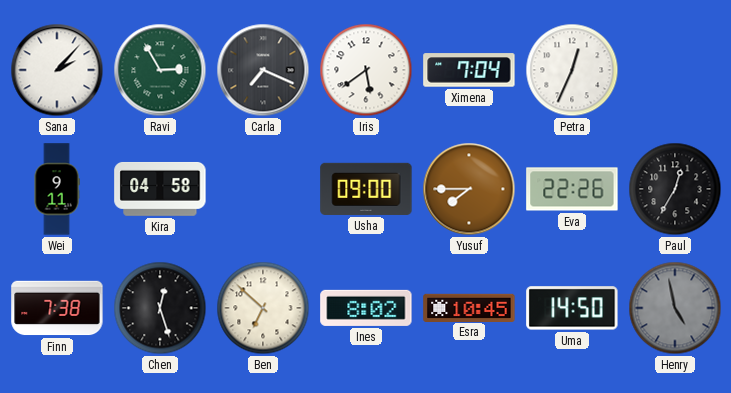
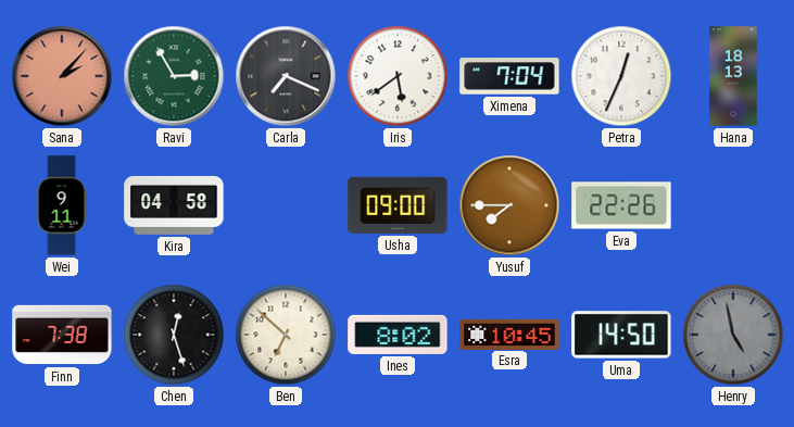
Sana dial: white -> salmon (62, 76)
Hana: none -> 18:13 (733, 76)
Paul: 12:35 -> none (675, 189)
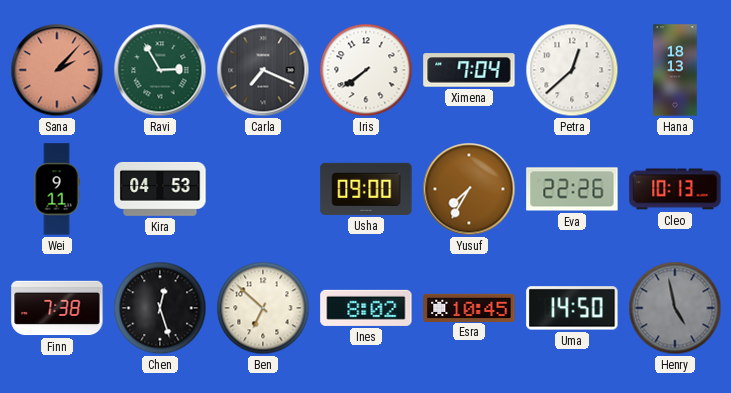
Iris: 5:39 -> 7:39 (366, 70)
Petra: 12:34 -> 12:38 (572, 70)
Kira: 04:58 -> 04:53 (160, 189)
Yusuf: 7:45 -> 7:35 (469, 189)
Cleo: none -> 10:13 (675, 189)
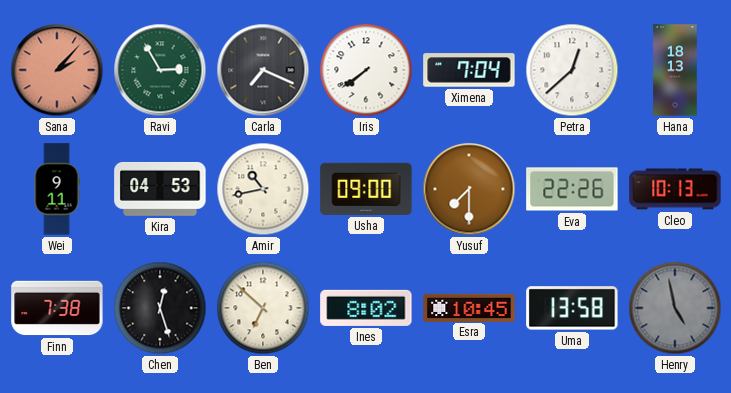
Amir: none -> 10:43 (263, 189)
Yusuf: 7:35 -> 7:30 (469, 189)
Uma: 14:50 -> 13:58 (572, 308)
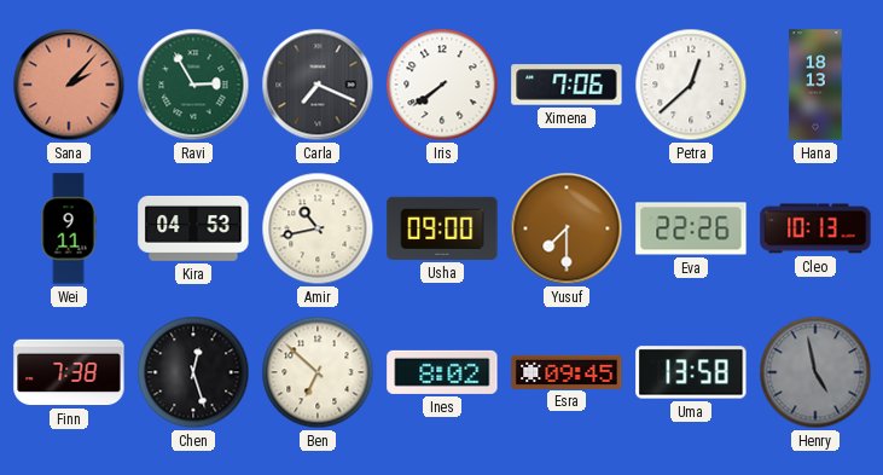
Ximena: 7:04 -> 7:06 (567, 85)
Esra: 10:45 -> 09:45 (567, 371)
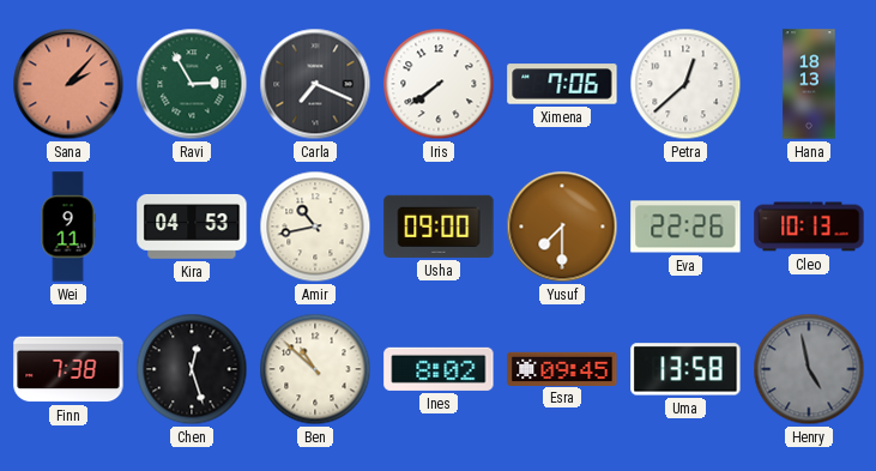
Ben: 6:52 -> 10:52 (315, 369)
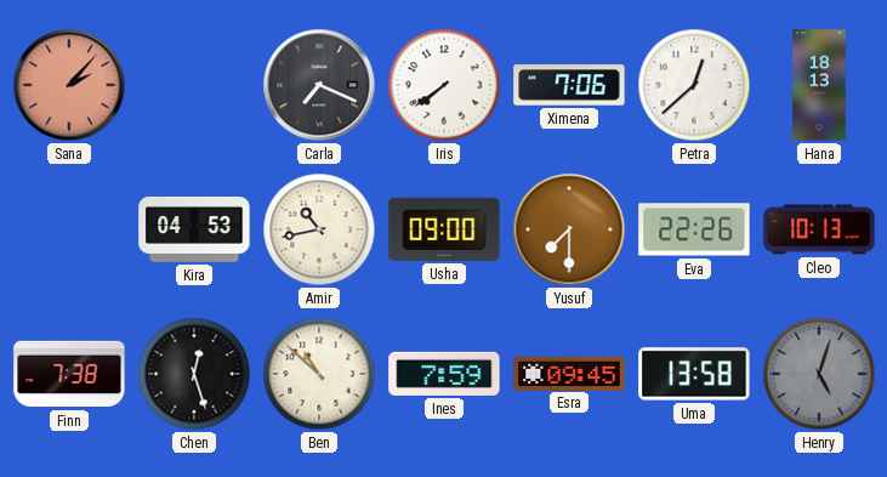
Ravi: 2:55 -> none (192, 84)
Wei: 9:11 -> none (68, 227)
Ines: 8:02 -> 7:59 (444, 374)
Henry: 4:58 -> 5:03 (819, 374)
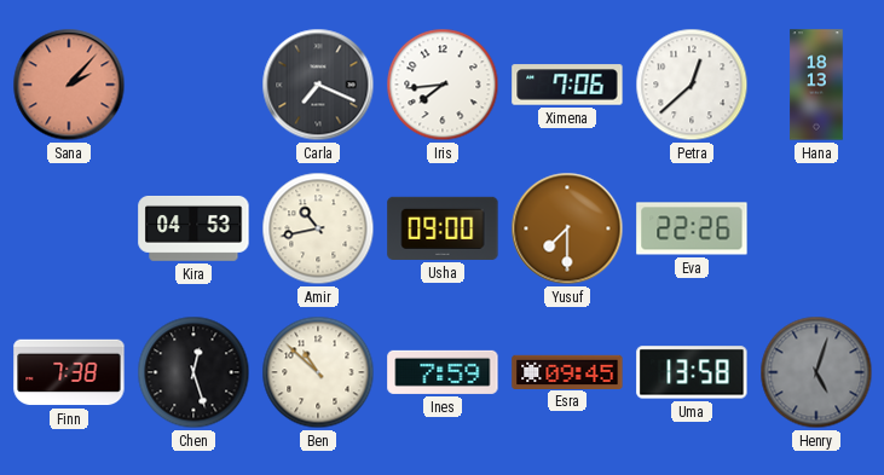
Iris: 7:39 -> 7:44 (443, 85)
Cleo: 10:13 -> none (819, 229)
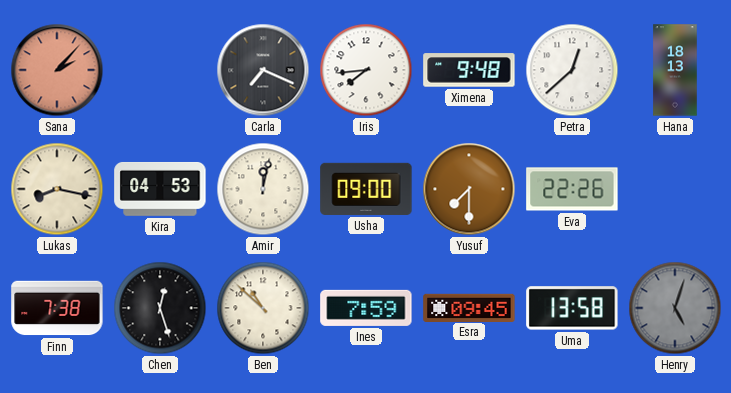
Ximena: 7:06 -> 9:48 (469, 70)
Lukas: none -> 8:17 (57, 189)
Amir: 10:43 -> 12:02 (263, 189)
